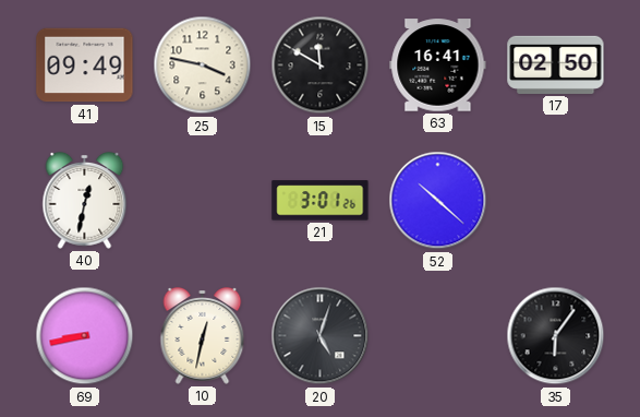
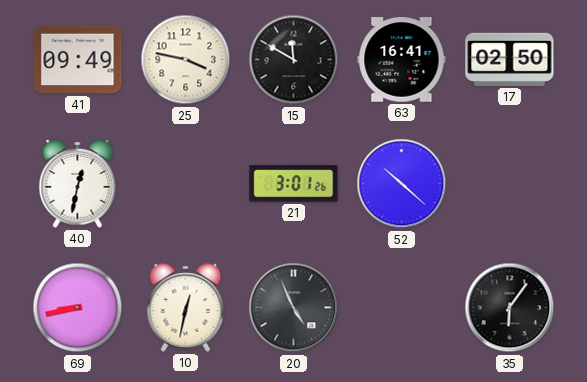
20: 5:03 -> 4:56 (294, 308)
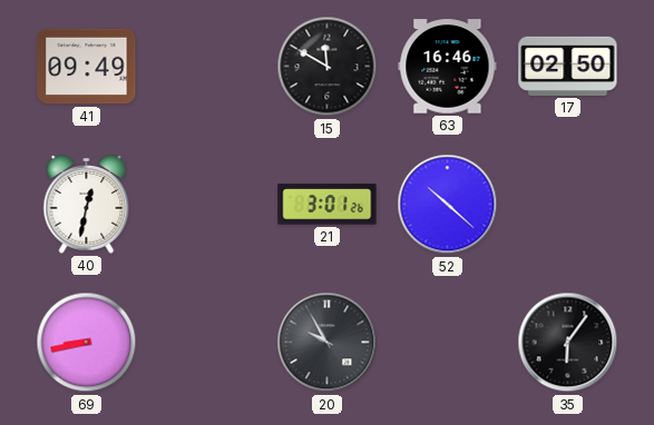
25: 3:47 -> none (186, 60)
63: 16:41 -> 16:46 (448, 67)
10: 12:32 -> none (186, 308)
20: 4:56 -> 9:55 (328, 343)
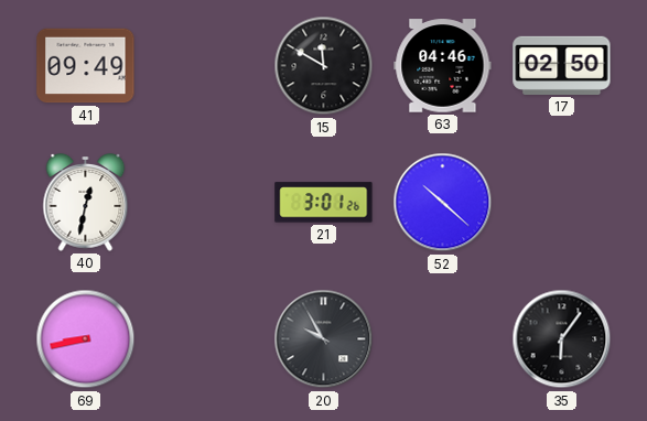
63: 16:46 -> 04:46 (443, 66)
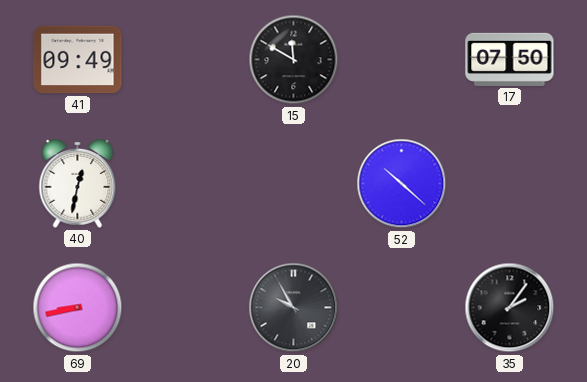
63: 04:46 -> none (443, 66)
17: 02:50 -> 07:50 (510, 59)
21: 3:01 -> none (324, 203)
35: 6:06 -> 2:06 (510, 308)
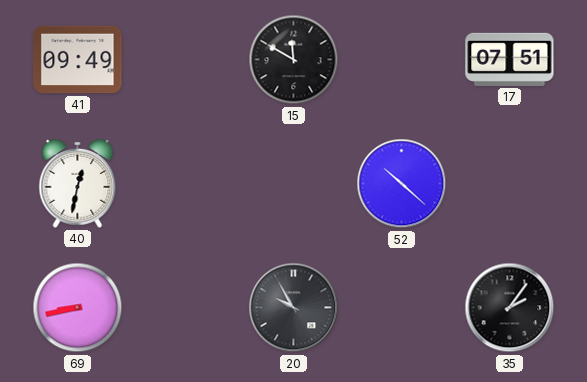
17: 07:50 -> 07:51 (510, 59)
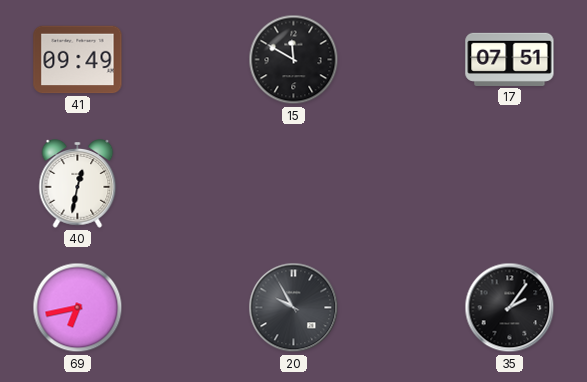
52: 10:22 -> none (402, 184)
69: 8:43 -> 6:43 (78, 308)
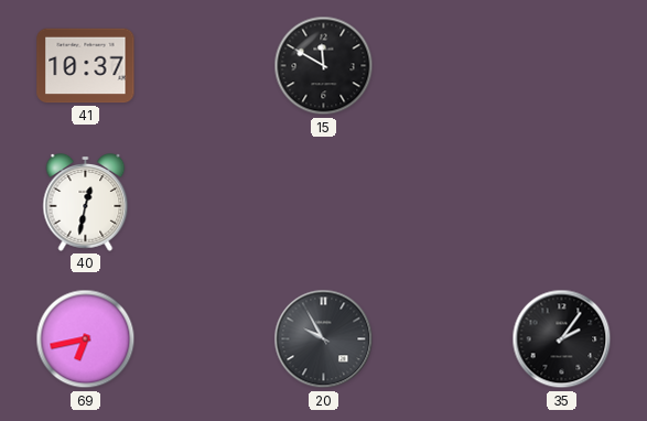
41: 09:49 -> 10:37 (86, 66)
17: 07:51 -> none (510, 59)
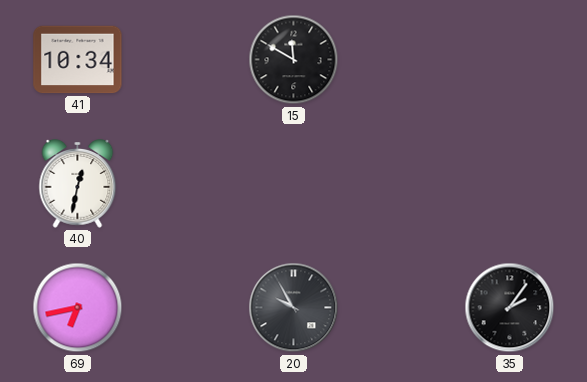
41: 10:37 -> 10:34 (78, 60)
